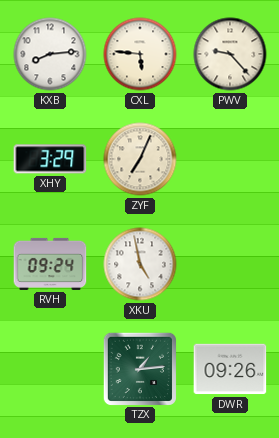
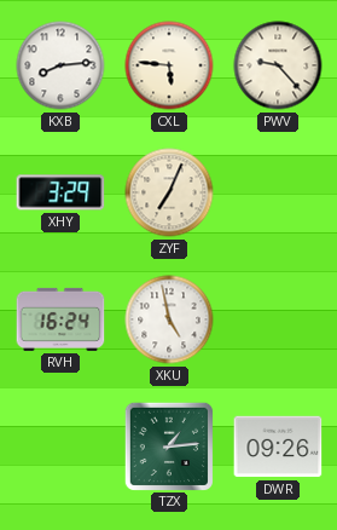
RVH: 09:24 -> 16:24 (60, 319)
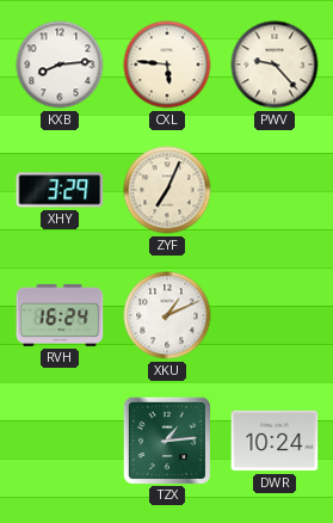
XKU: 4:58 -> 1:11 (167, 315)
DWR: 09:26 -> 10:24 (275, 441)
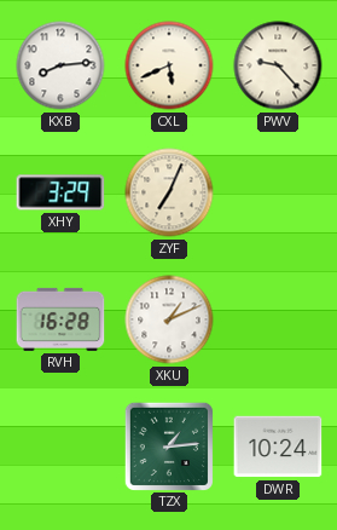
CXL: 5:46 -> 5:41 (169, 65)
RVH: 16:24 -> 16:28 (60, 319)
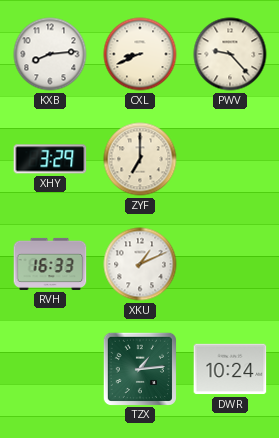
CXL: 5:41 -> 8:41 (140, 54)
ZYF: 7:04 -> 7:00 (140, 159)
RVH: 16:28 -> 16:33 (50, 264)
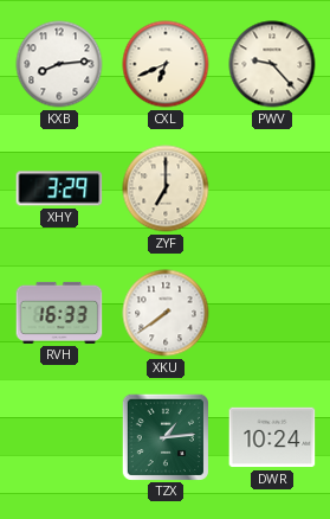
CXL: 8:41 -> 6:41 (166, 64)
XKU: 1:11 -> 7:39 (166, 313)
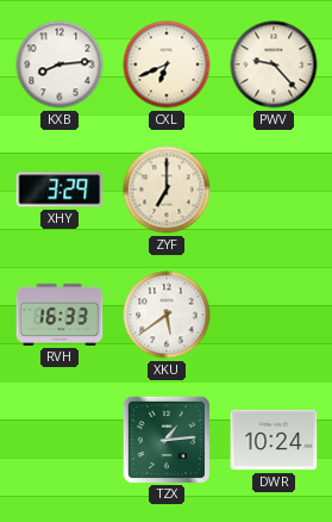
XKU: 7:39 -> 5:39 (167, 315)
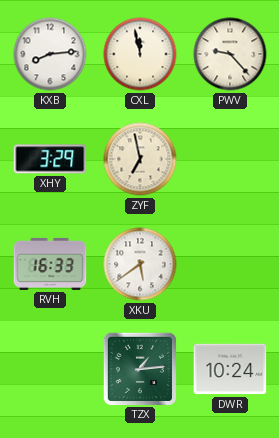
CXL: 6:41 -> 11:58 (140, 54)
ZYF: 7:00 -> 6:58 (140, 159)
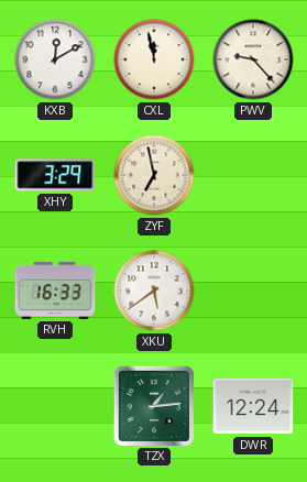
KXB: 8:14 -> 12:10 (55, 59)
DWR: 10:24 -> 12:24 (253, 406)
